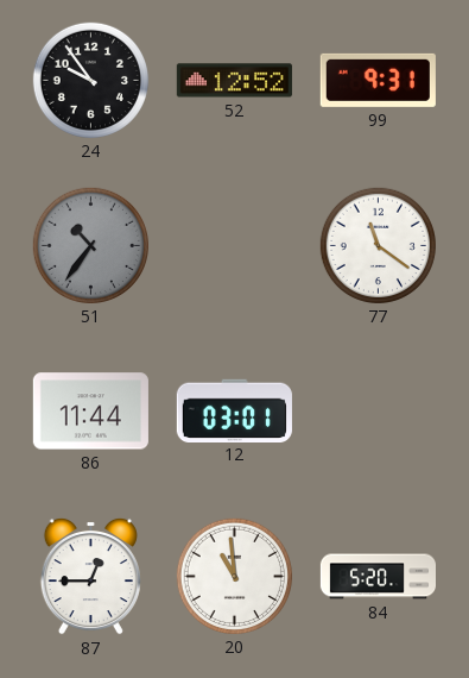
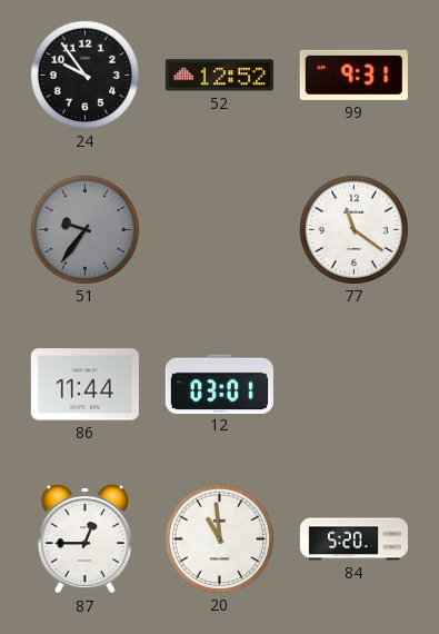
51: 10:36 -> 9:36 (84, 229)
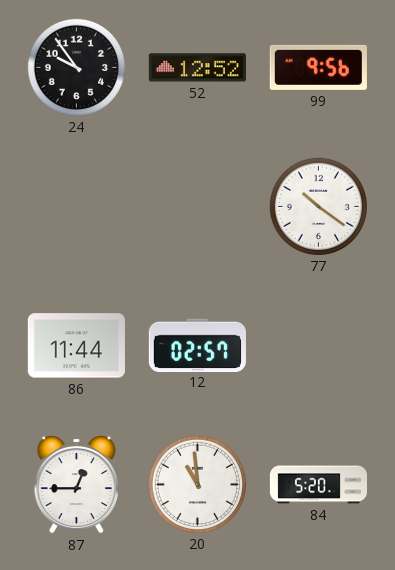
99: 9:31 -> 9:56 (318, 67)
51: 9:36 -> none (84, 229)
77: 11:21 -> 10:21 (318, 206)
12: 03:01 -> 02:57 (197, 345)
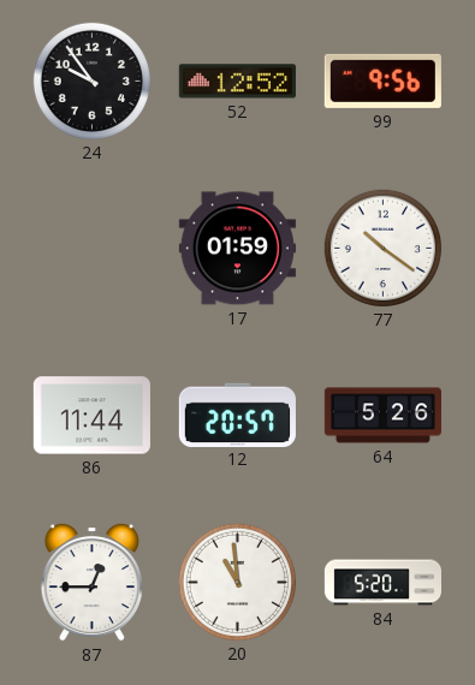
17: none -> 01:59 (237, 249)
12: 02:57 -> 20:57 (237, 415)
64: none -> 5:26 (382, 416)
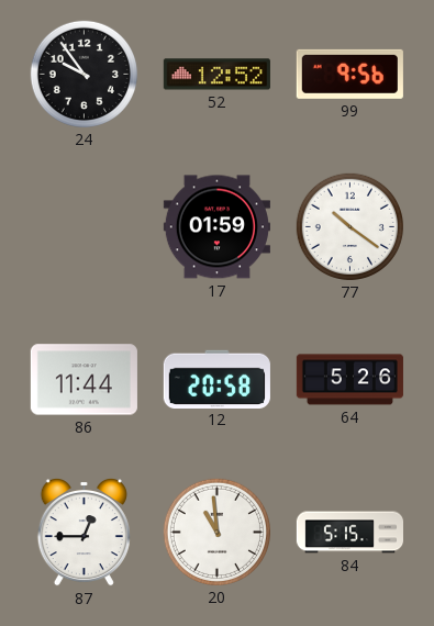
12: 20:57 -> 20:58 (216, 379)
84: 5:20 -> 5:15 (349, 533)
